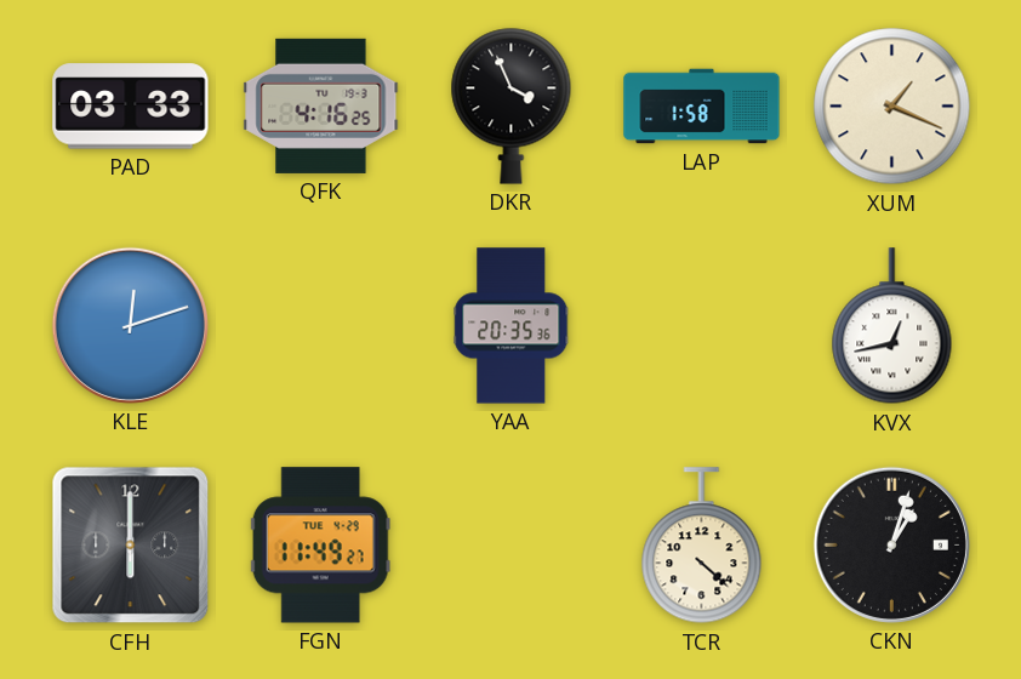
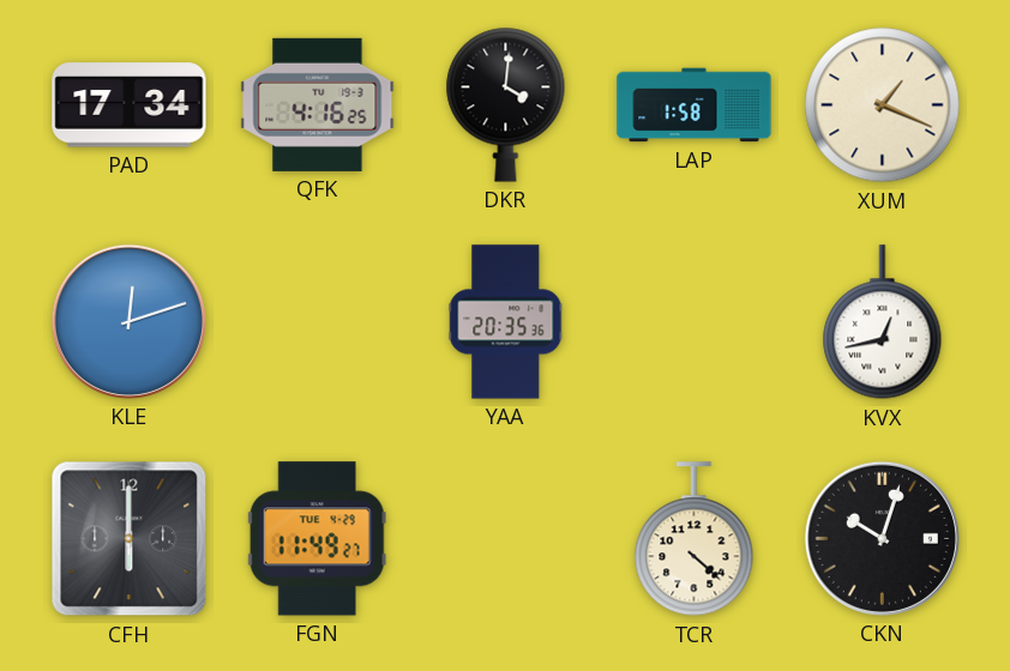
PAD: 03:33 -> 17:34 (130, 105)
DKR: 3:56 -> 4:01 (506, 104)
CKN: 1:03 -> 10:03 (882, 538)
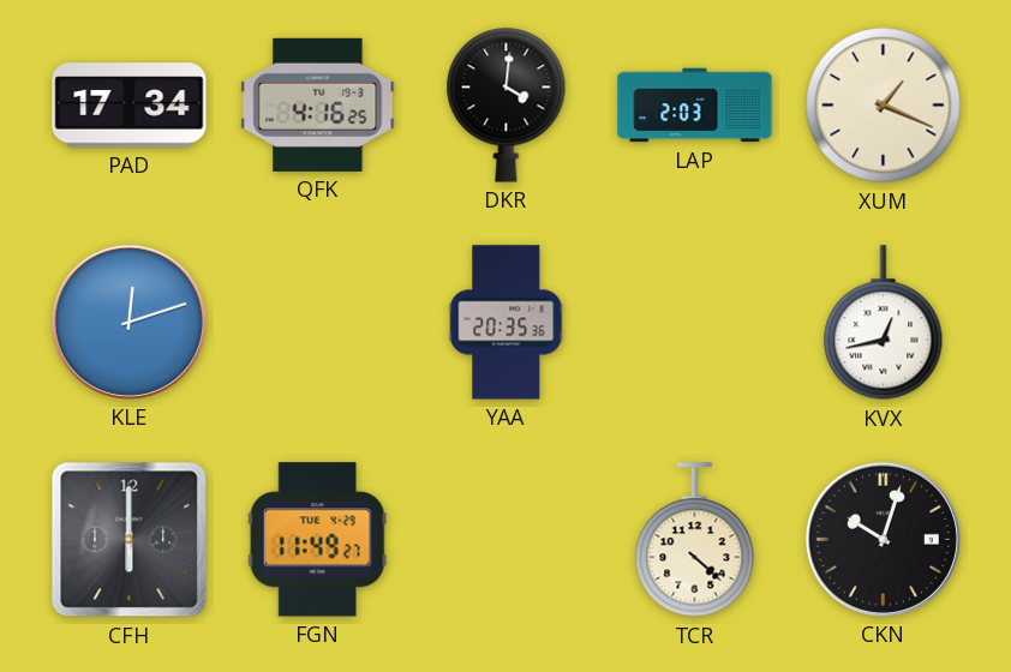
LAP: 1:58 -> 2:03 (695, 106)
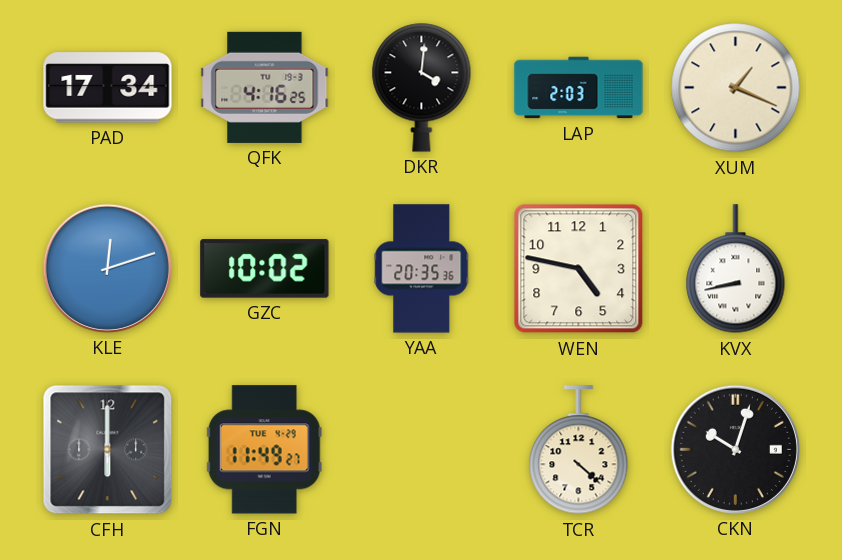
GZC: none -> 10:02 (265, 269)
WEN: none -> 4:47 (579, 269)
KVX: 12:43 -> 8:43 (736, 269)
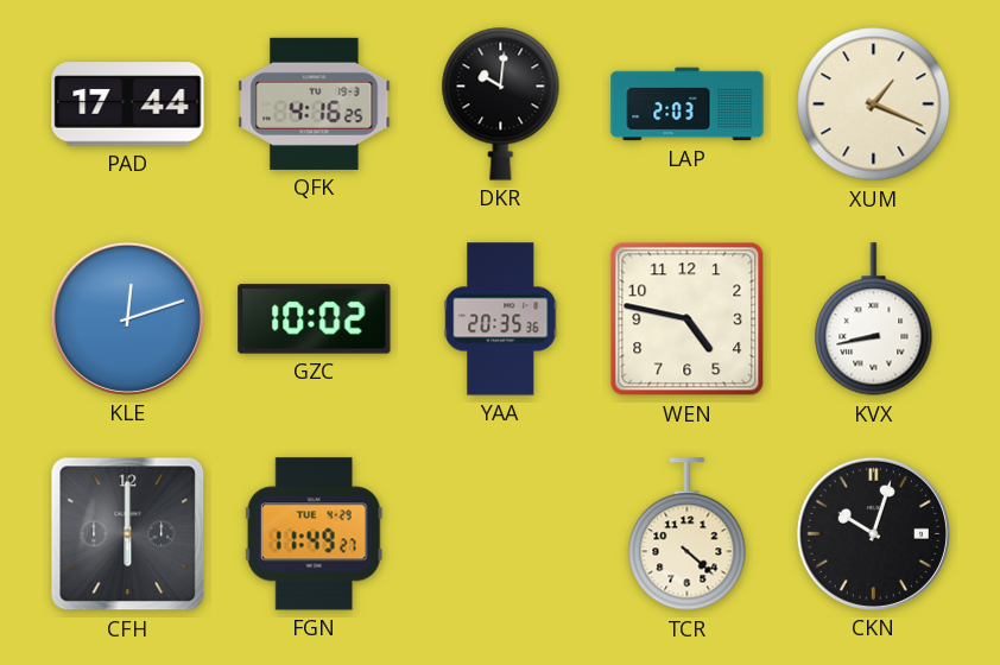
PAD: 17:34 -> 17:44 (128, 104)
DKR: 4:01 -> 10:01 (501, 103)
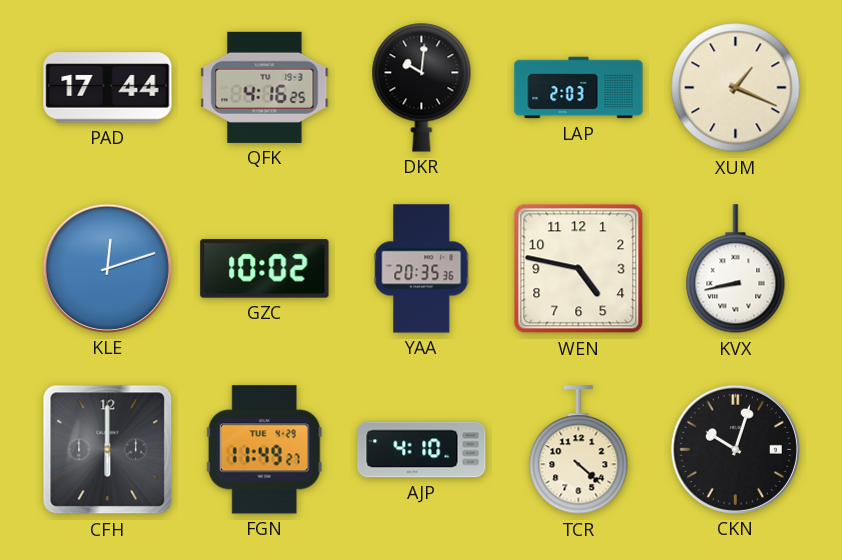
AJP: none -> 4:10 (422, 450)
